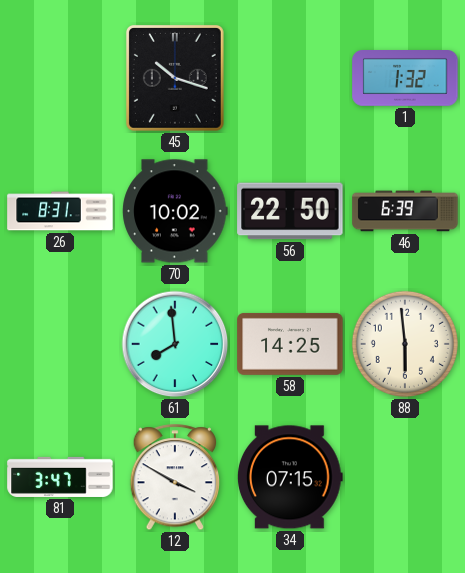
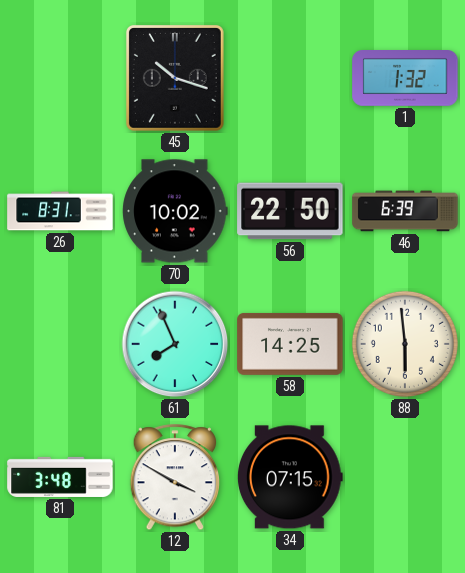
61: 7:59 -> 7:56 (175, 344)
81: 3:47 -> 3:48 (60, 477)
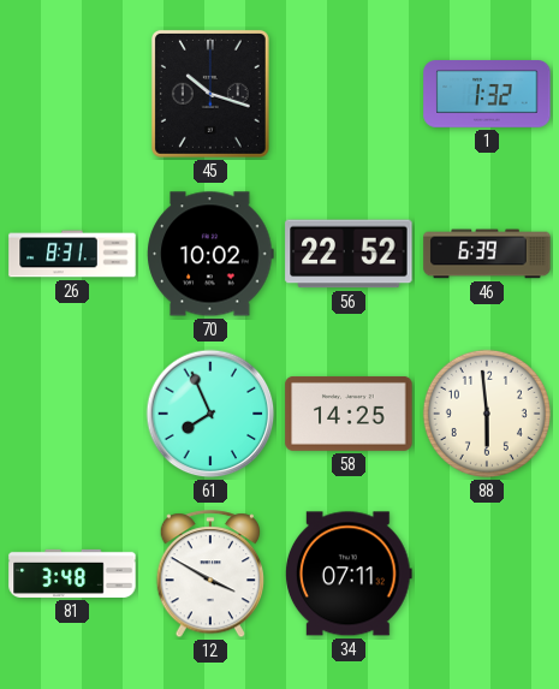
56: 22:50 -> 22:52 (349, 254)
34: 07:15 -> 07:11 (349, 574)
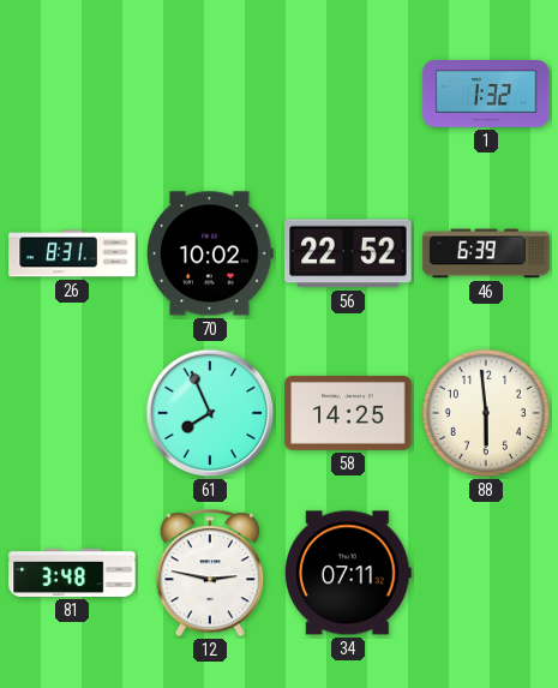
45: 10:18 -> none (210, 94)
12: 3:50 -> 2:47 (209, 574)
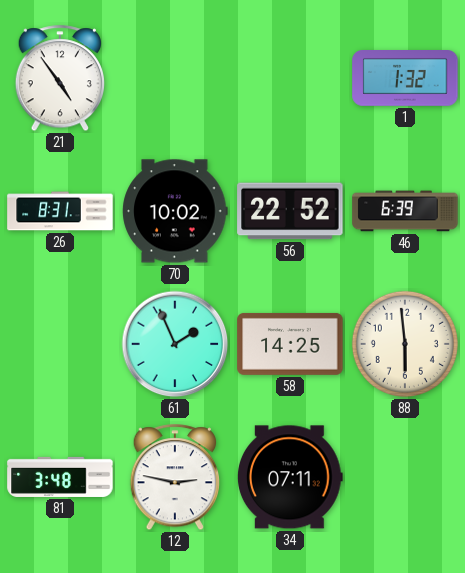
21: none -> 4:54 (59, 79)
61: 7:56 -> 1:56 (175, 344)
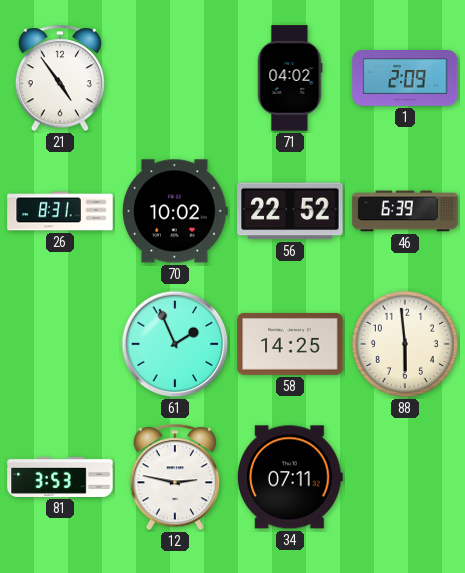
71: none -> 04:02 (290, 78)
1: 1:32 -> 2:09 (405, 79)
81: 3:48 -> 3:53 (60, 477)
